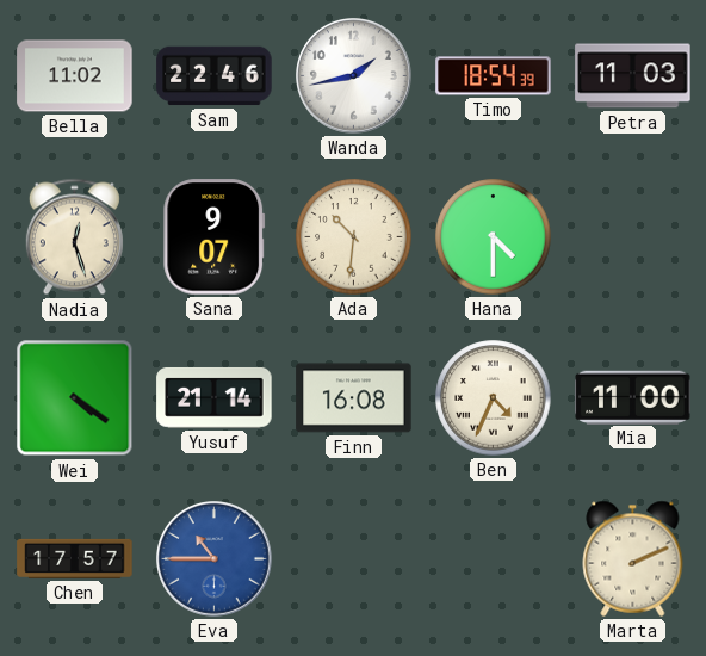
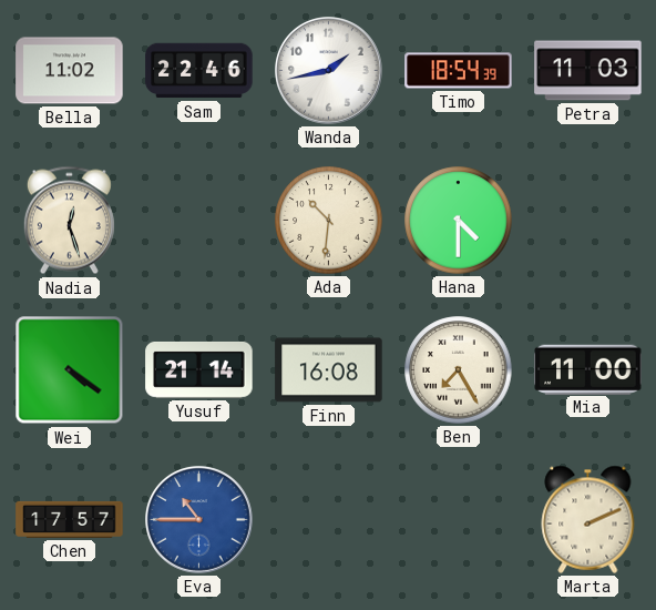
Sana: 9:07 -> none (215, 237)
Ben: 4:34 -> 7:25 (459, 370)
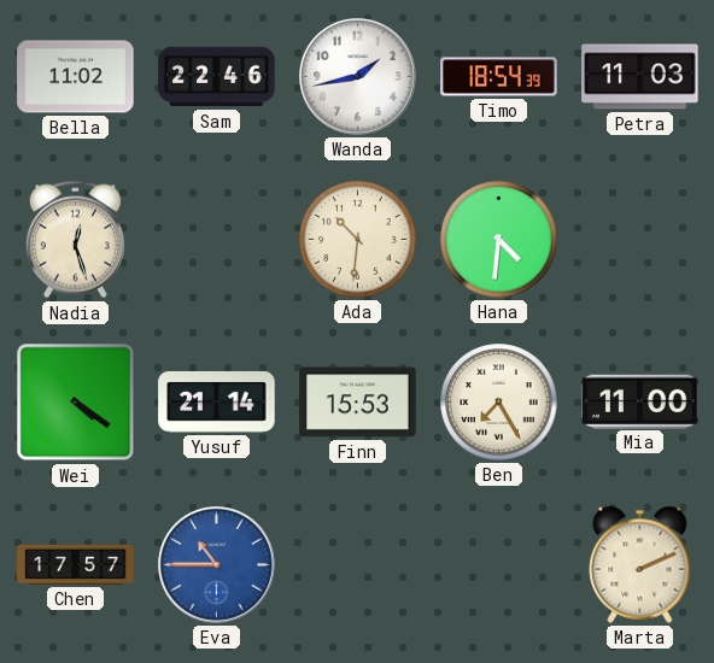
Hana: 4:30 -> 4:31 (499, 240)
Finn: 16:08 -> 15:53 (358, 403)
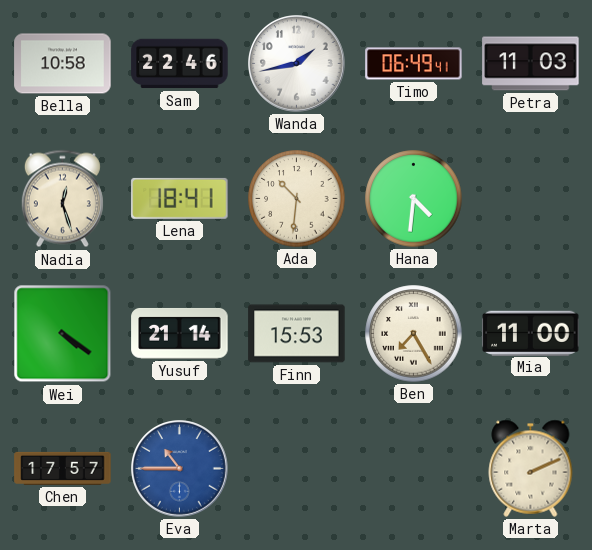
Bella: 11:02 -> 10:58 (63, 64)
Timo: 18:54 -> 06:49 (414, 64)
Lena: none -> 18:41 (180, 198)
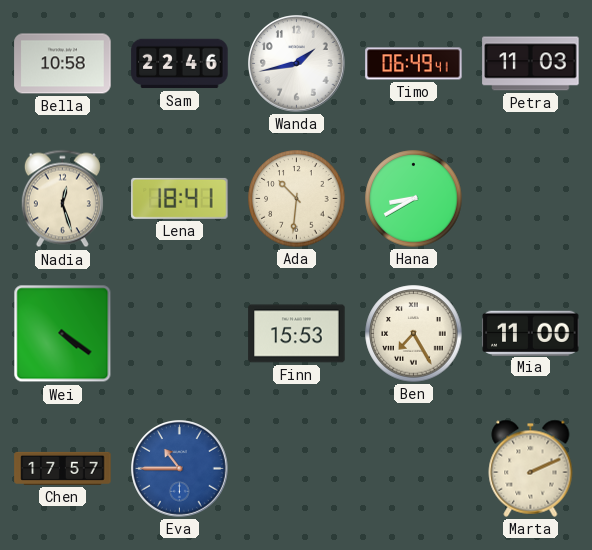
Hana: 4:31 -> 8:40 (414, 199)
Yusuf: 21:14 -> none (180, 333)
